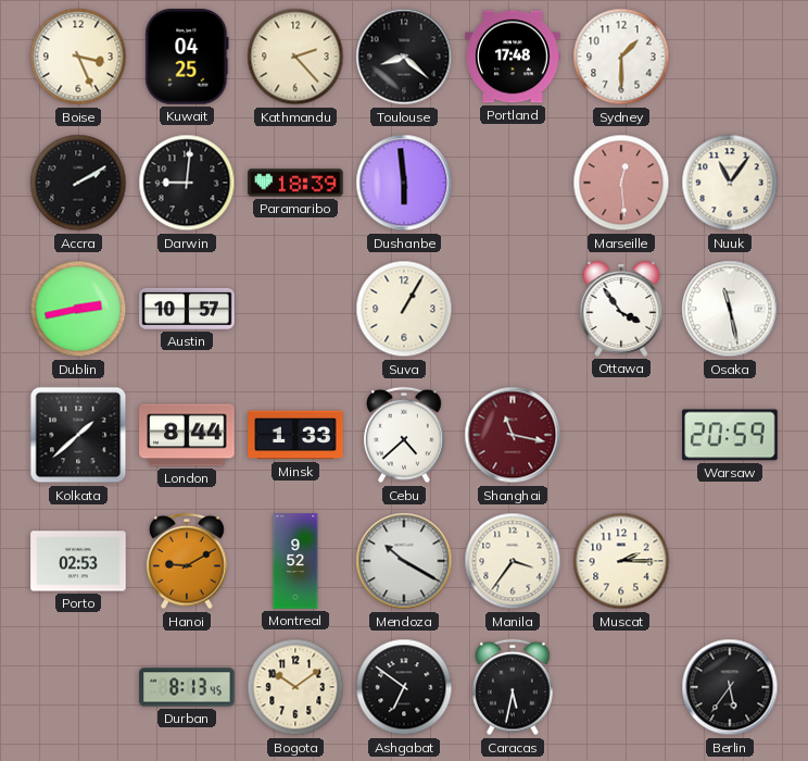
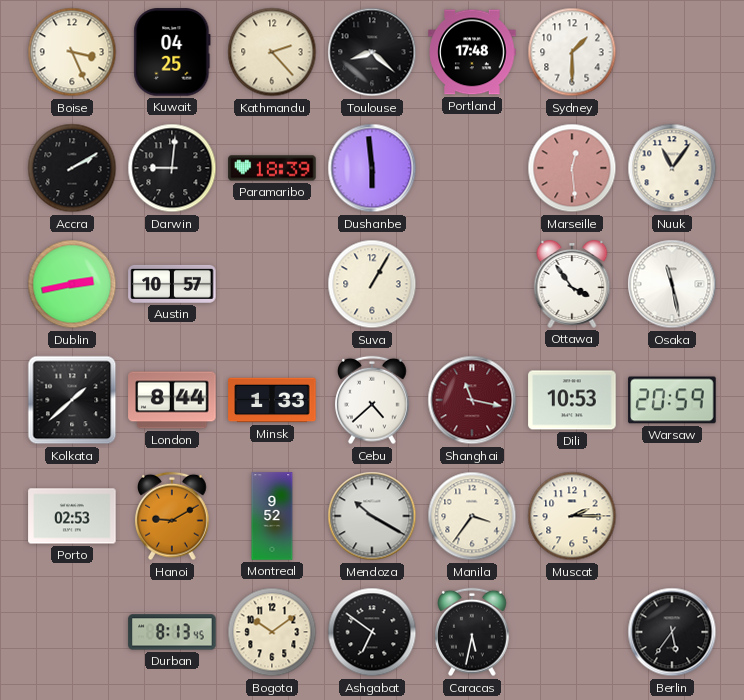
Dili: none -> 10:53 (572, 400)
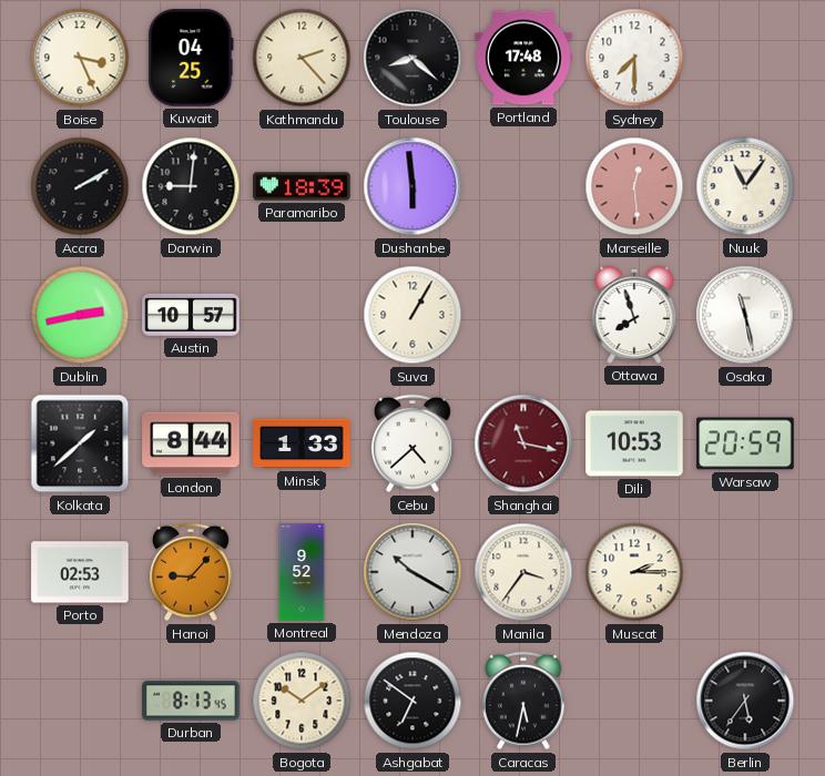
Sydney: 1:30 -> 7:30 (634, 58)
Ottawa: 3:54 -> 7:57 (634, 316)
Hanoi: 9:10 -> 9:07 (191, 572)
